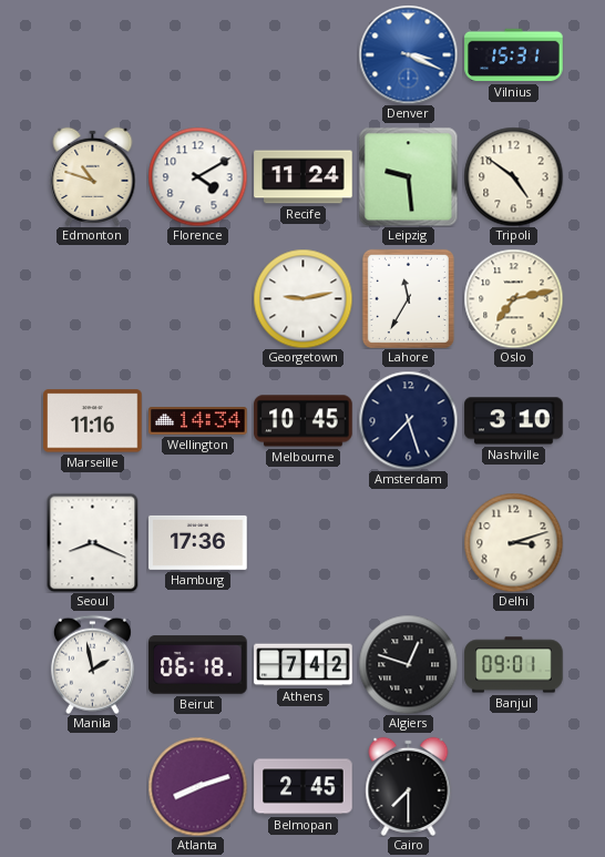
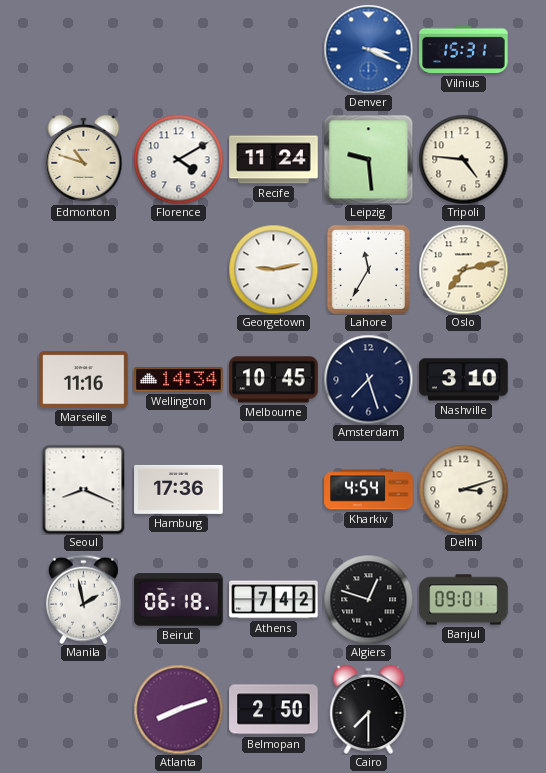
Tripoli: 4:51 -> 4:46 (463, 159)
Kharkiv: none -> 4:54 (369, 490)
Belmopan: 2:45 -> 2:50 (274, 710)
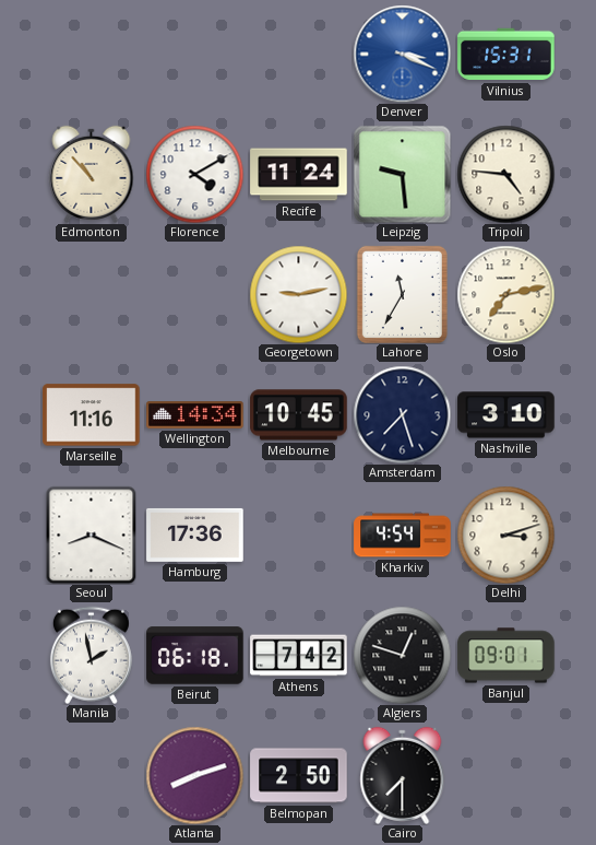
Edmonton: 10:48 -> 10:53 (92, 174)
